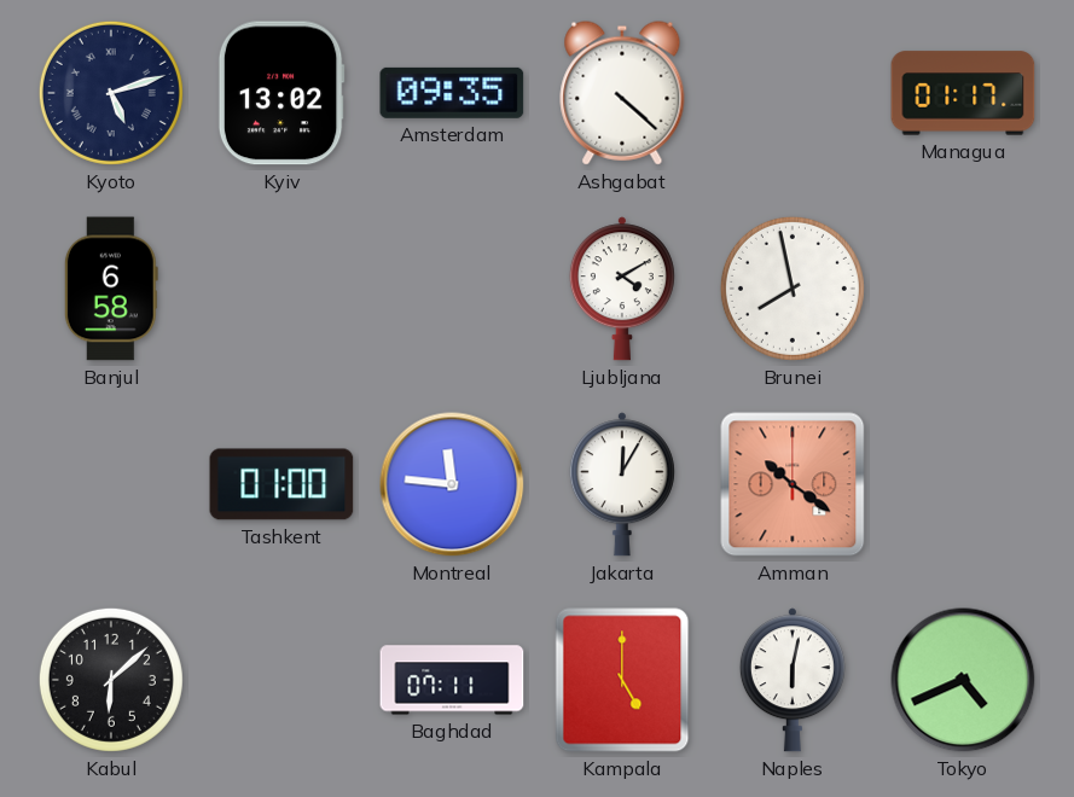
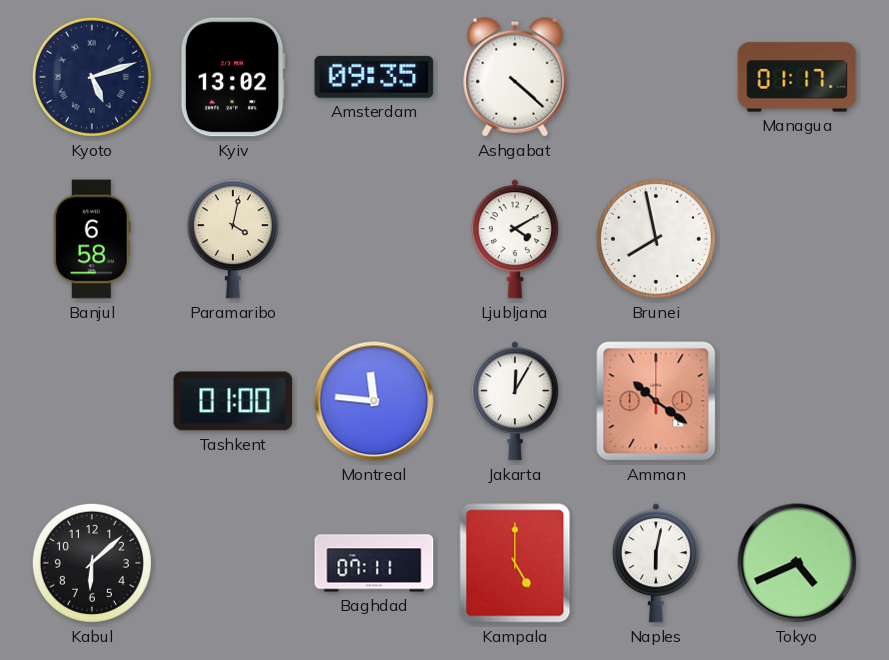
Paramaribo: none -> 4:02 (233, 239)
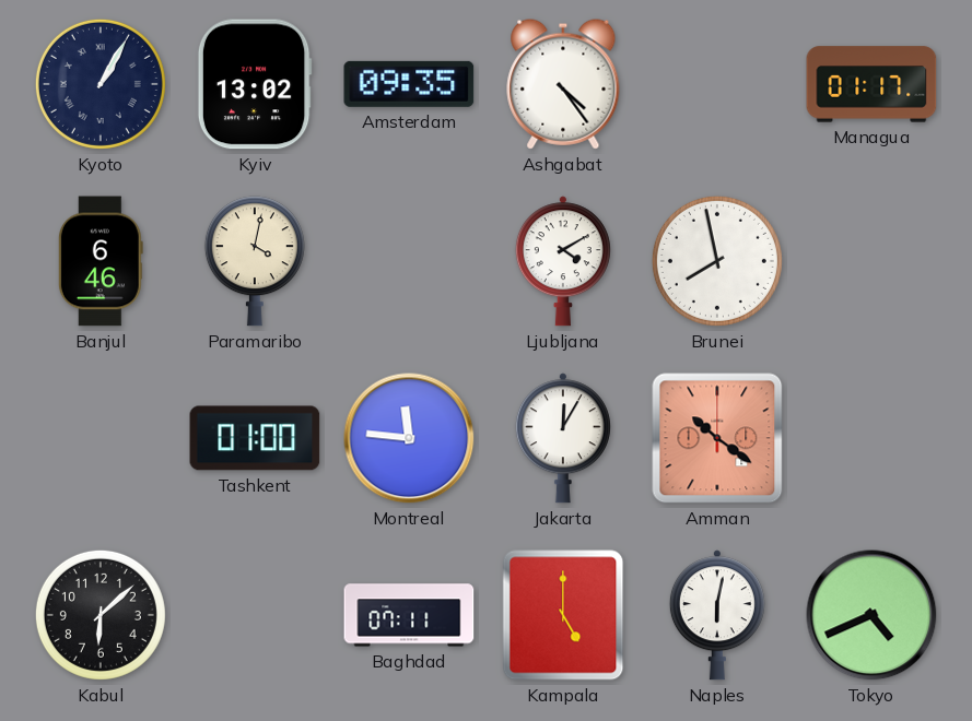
Kyoto: 5:12 -> 1:05 (101, 84)
Ashgabat: 4:22 -> 4:24 (563, 84)
Banjul: 6:58 -> 6:46 (101, 261)
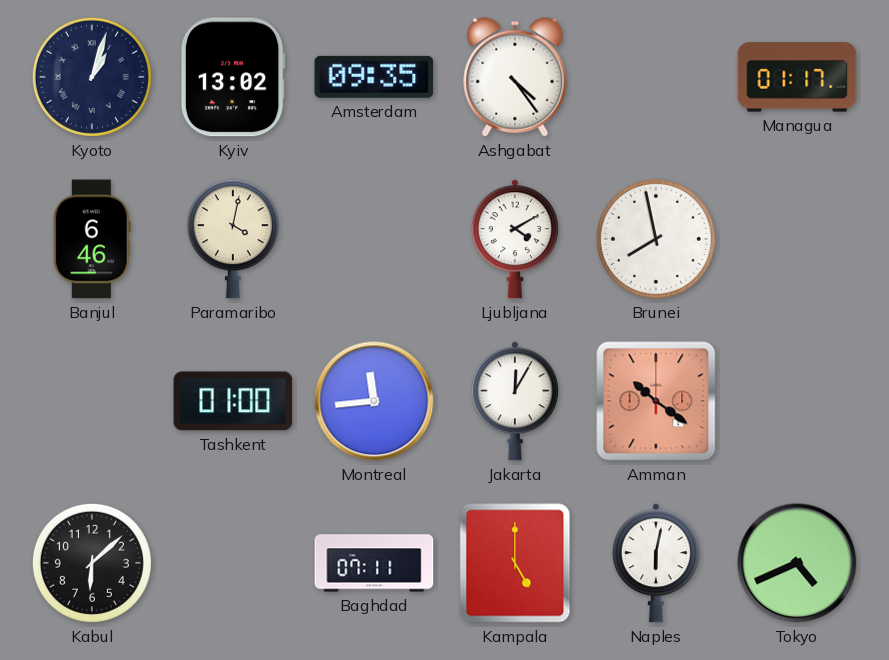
Kyoto: 1:05 -> 1:03 (92, 77)
Montreal: 11:46 -> 11:44 (374, 401)
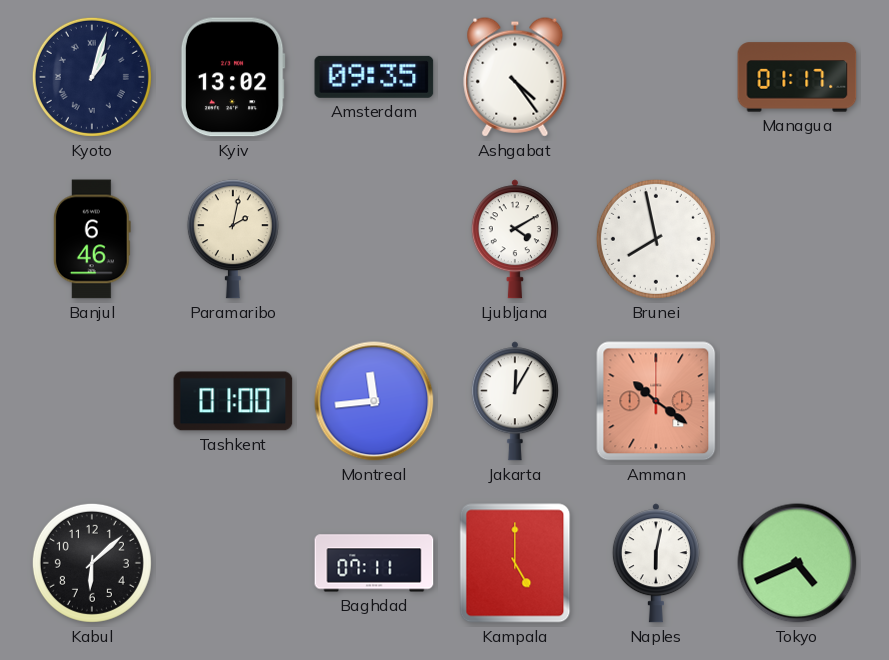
Paramaribo: 4:02 -> 2:02 (233, 239)
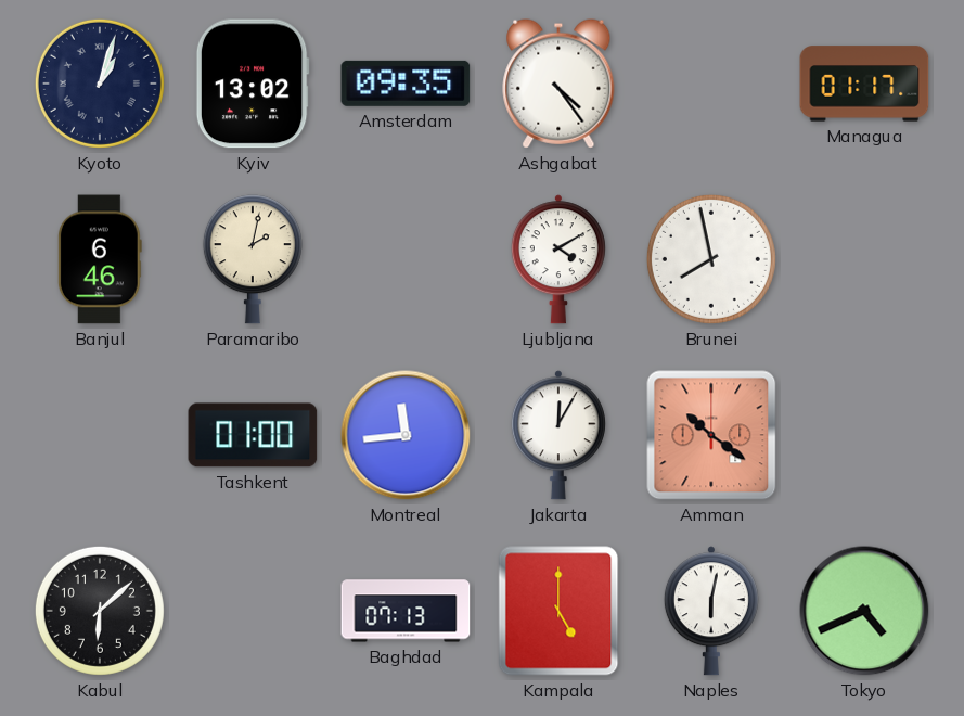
Baghdad: 07:11 -> 07:13 (406, 611)
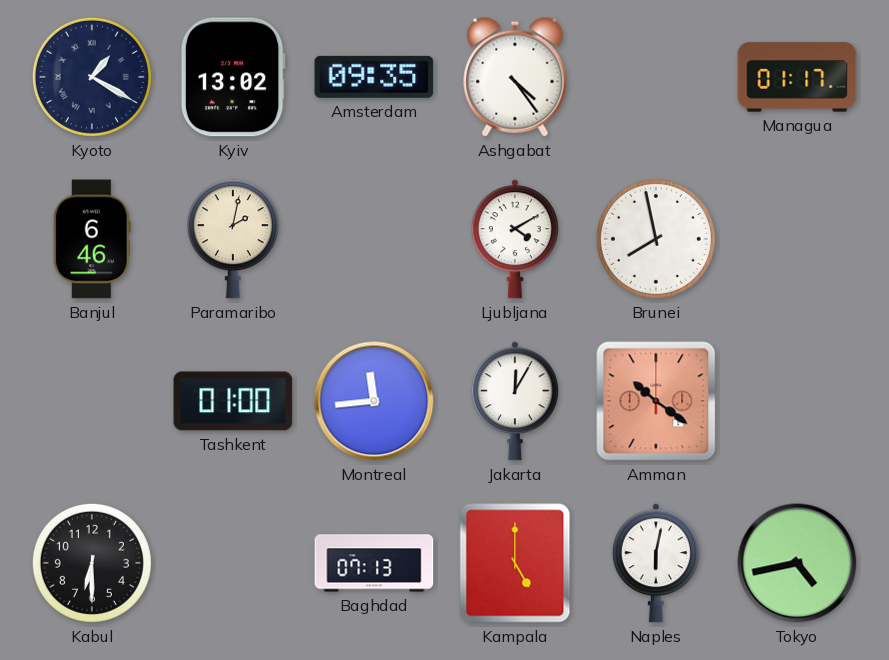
Kyoto: 1:03 -> 1:20 (92, 77)
Kabul: 6:08 -> 6:30 (92, 563)
Tokyo: 4:41 -> 4:43 (797, 563)
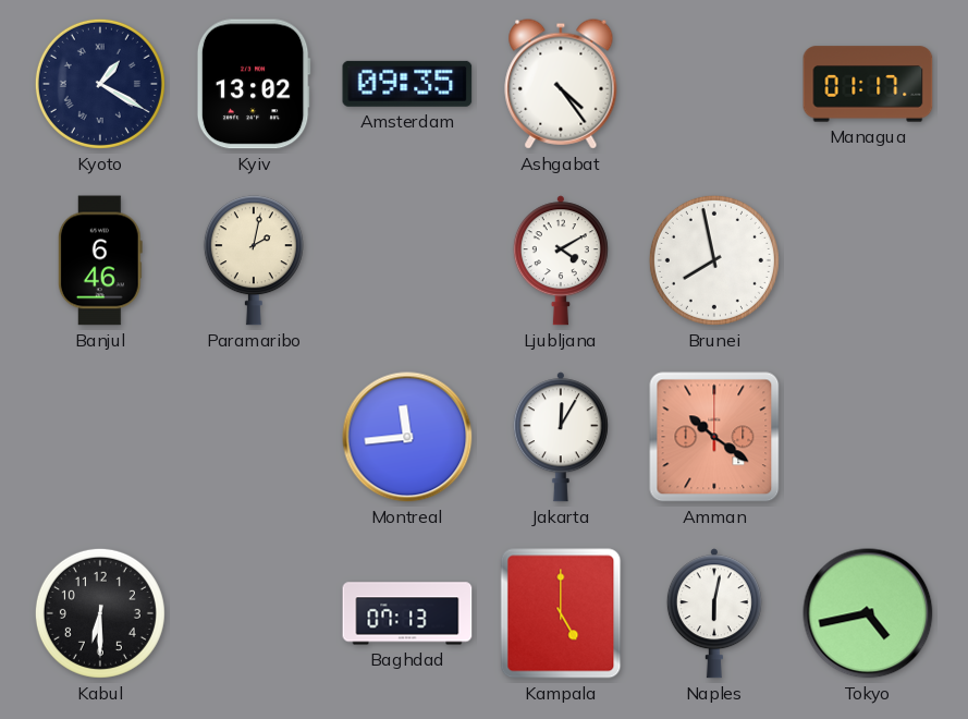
Tashkent: 01:00 -> none (233, 401)
